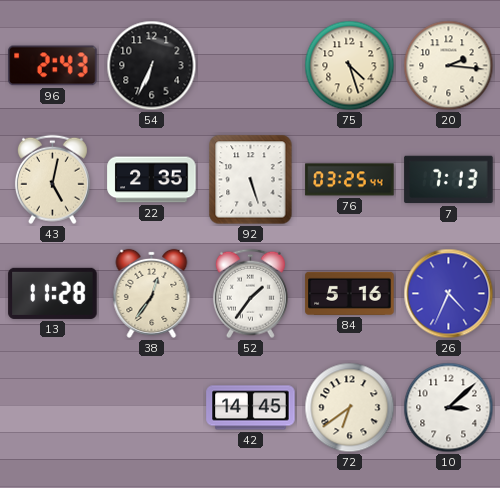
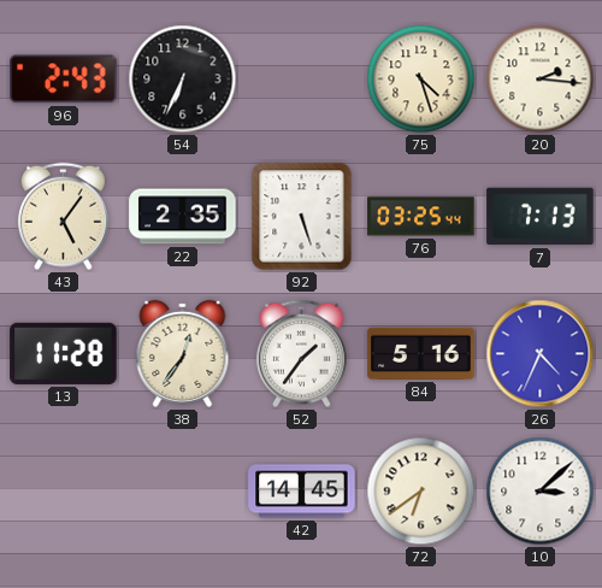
43: 5:02 -> 5:06 (63, 217)
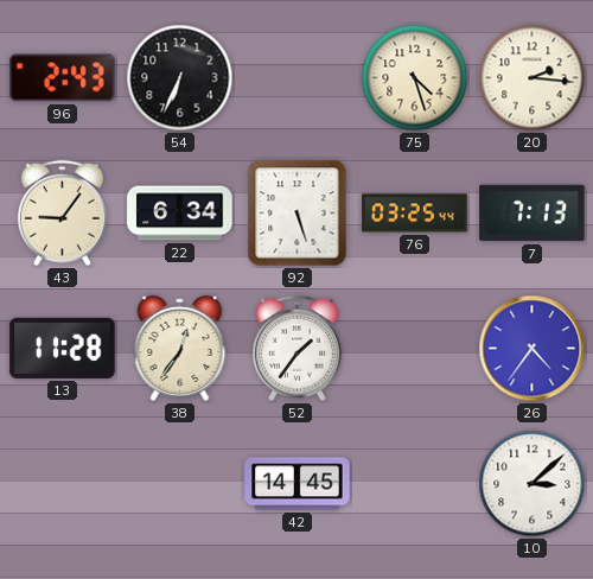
43: 5:06 -> 9:06 (62, 214)
22: 2:35 -> 6:34 (180, 214)
84: 5:16 -> none (421, 353)
26: 4:34 -> 4:36 (533, 349)
72: 6:39 -> none (421, 492)
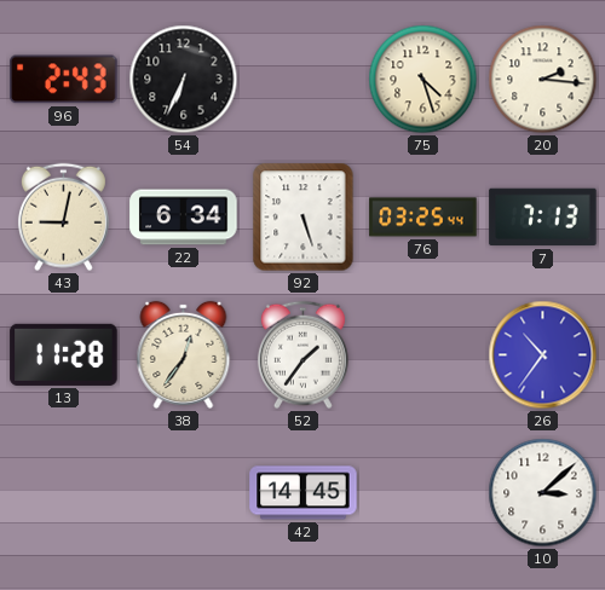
43: 9:06 -> 9:02 (63, 218)
26: 4:36 -> 10:36 (543, 355)
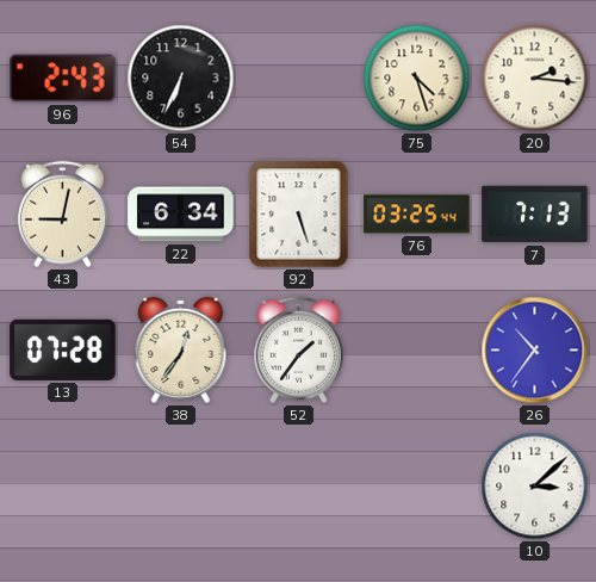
13: 11:28 -> 07:28 (63, 349)
42: 14:45 -> none (304, 493)
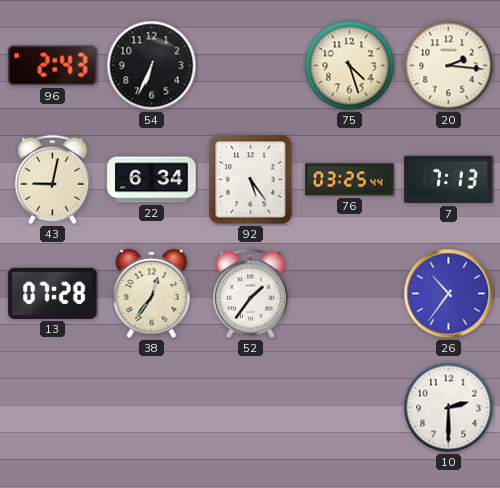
92: 5:27 -> 5:24 (251, 180)
10: 3:08 -> 2:30 (449, 408)
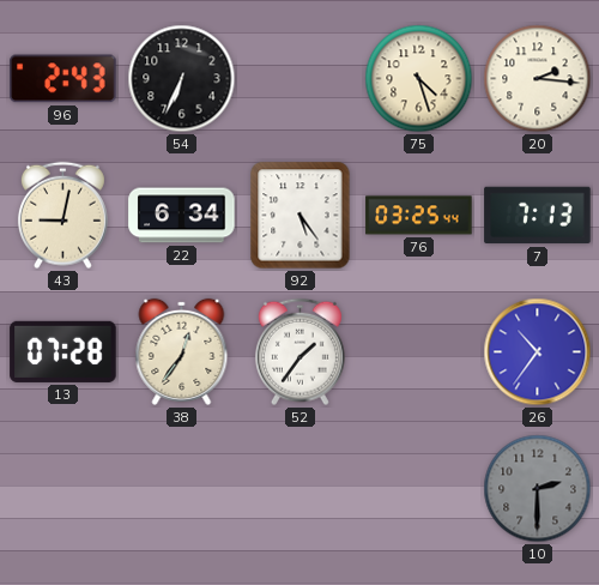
10 dial: white -> grey (538, 489)
